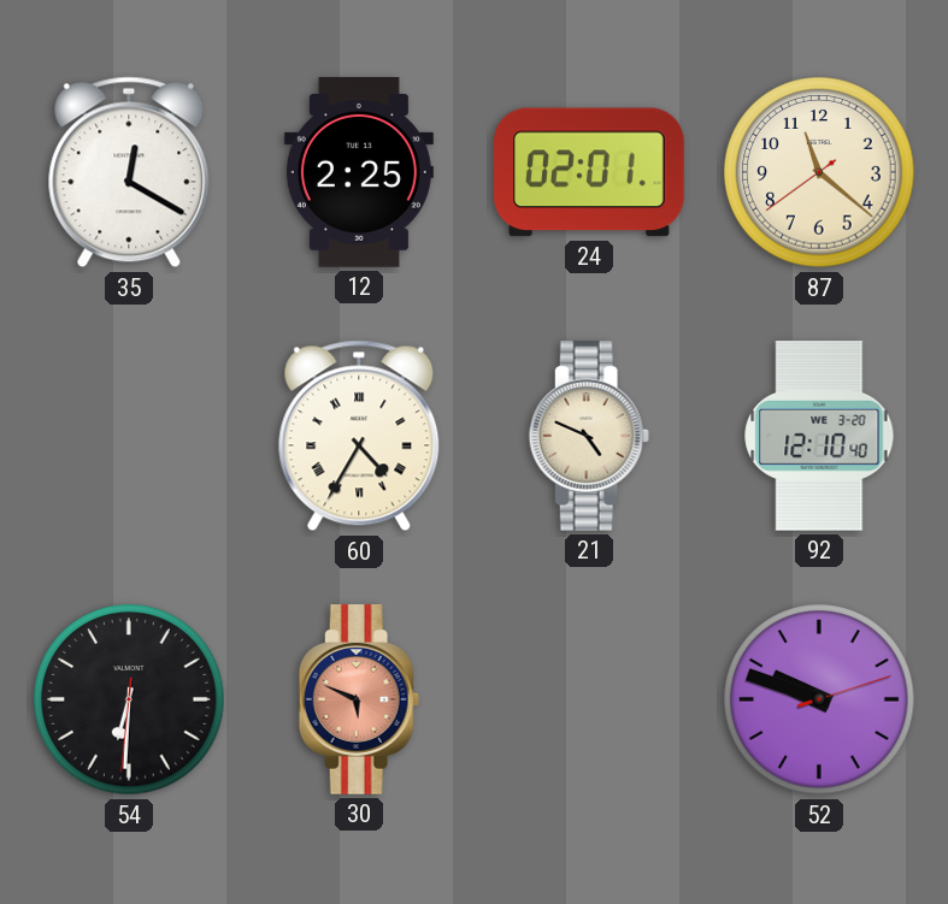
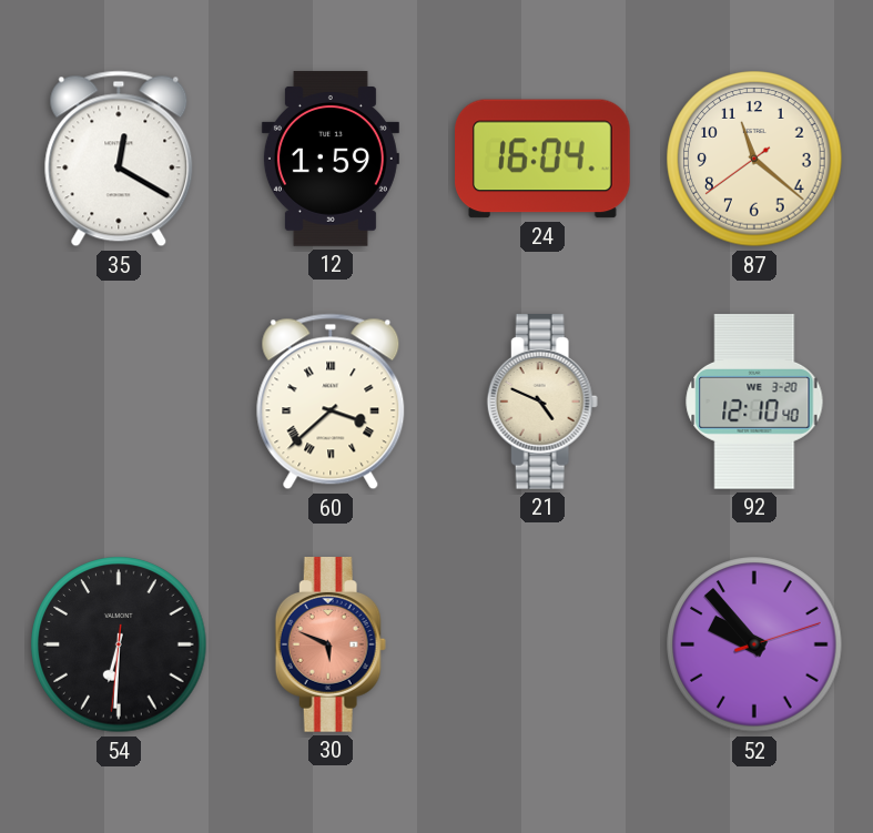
12: 2:25 -> 1:59 (331, 159)
24: 02:01 -> 16:04 (544, 159)
60: 4:35 -> 3:38 (331, 402)
52: 9:48 -> 9:53 (754, 644)
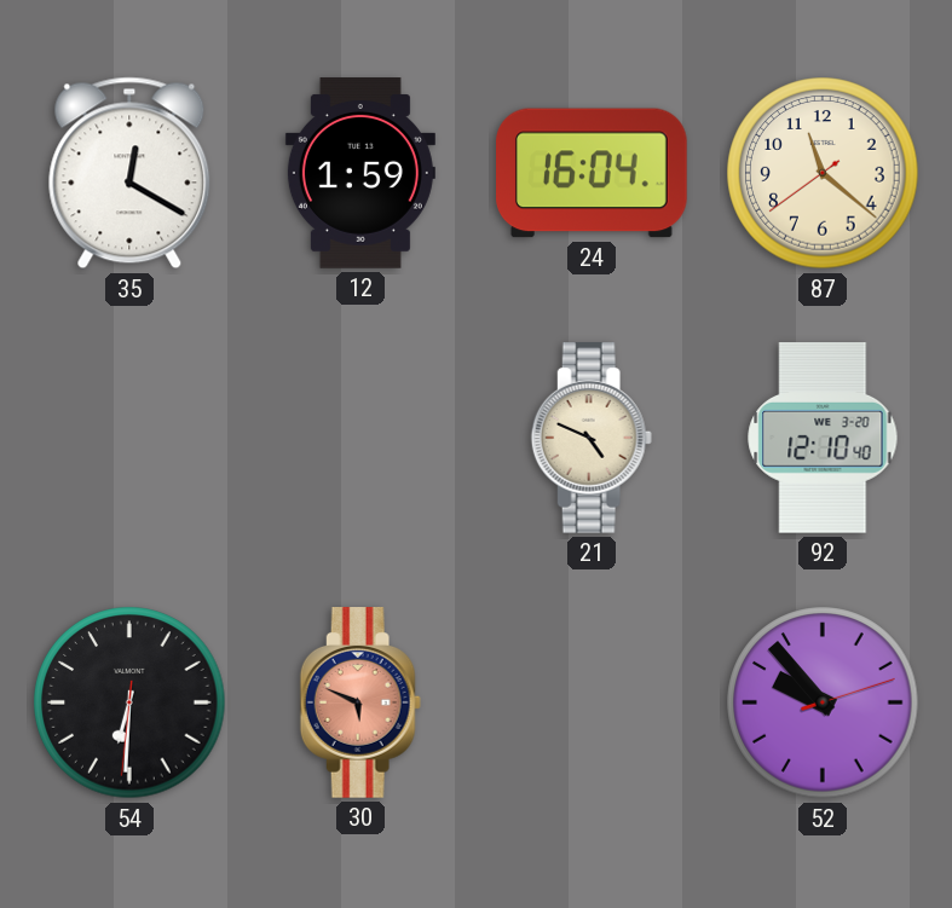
60: 3:38 -> none (331, 402)
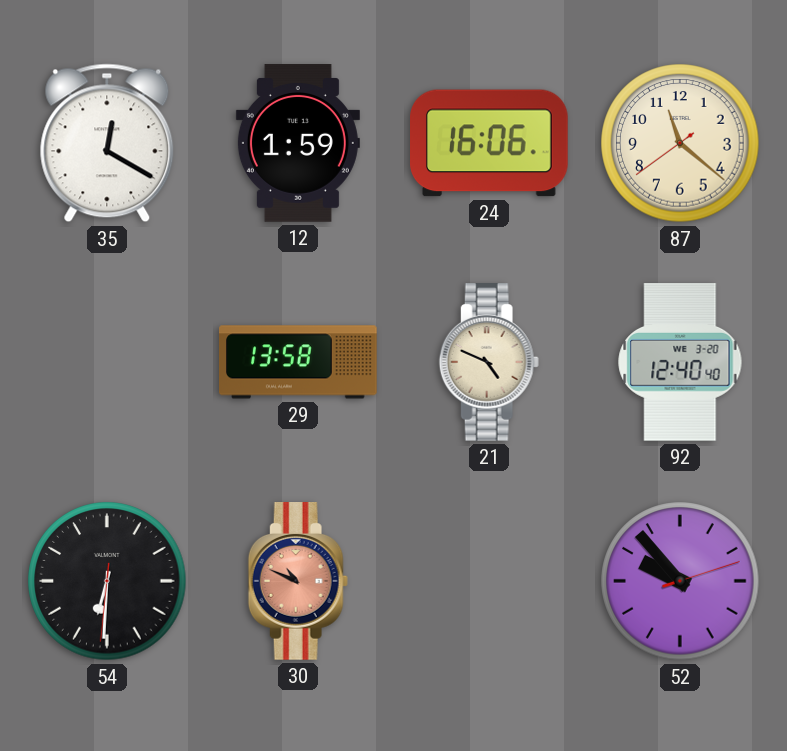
24: 16:04 -> 16:06 (490, 143)
29: none -> 13:58 (299, 362)
92: 12:10 -> 12:40 (680, 363)
30: 5:49 -> 10:49 (298, 582)
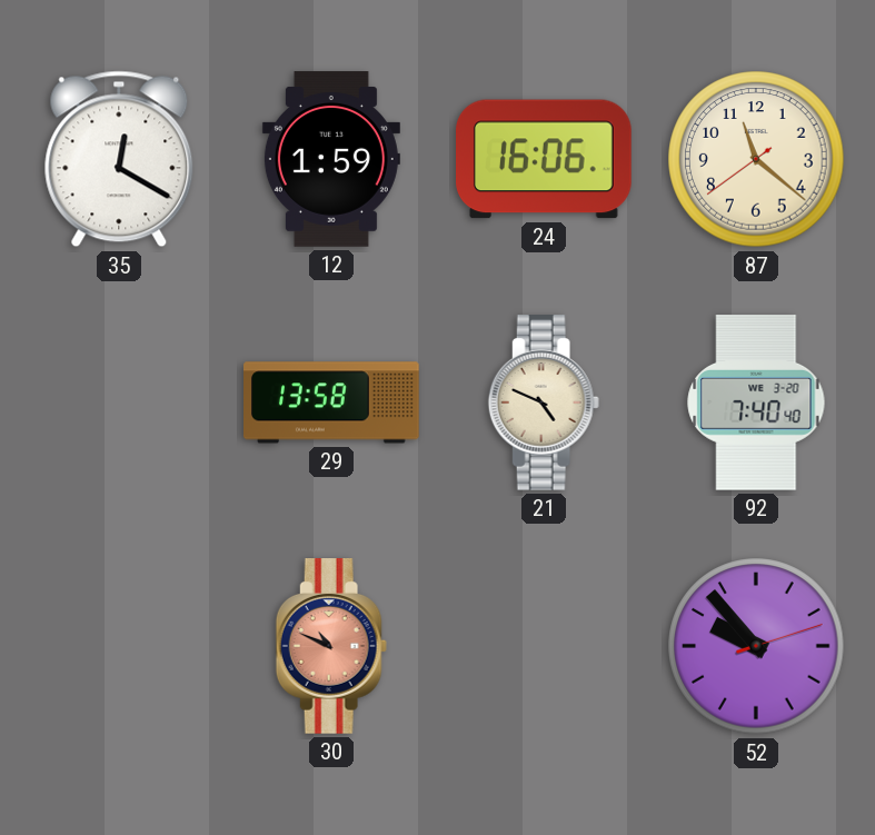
92: 12:40 -> 7:40 (756, 404)
54: 6:30 -> none (107, 581)
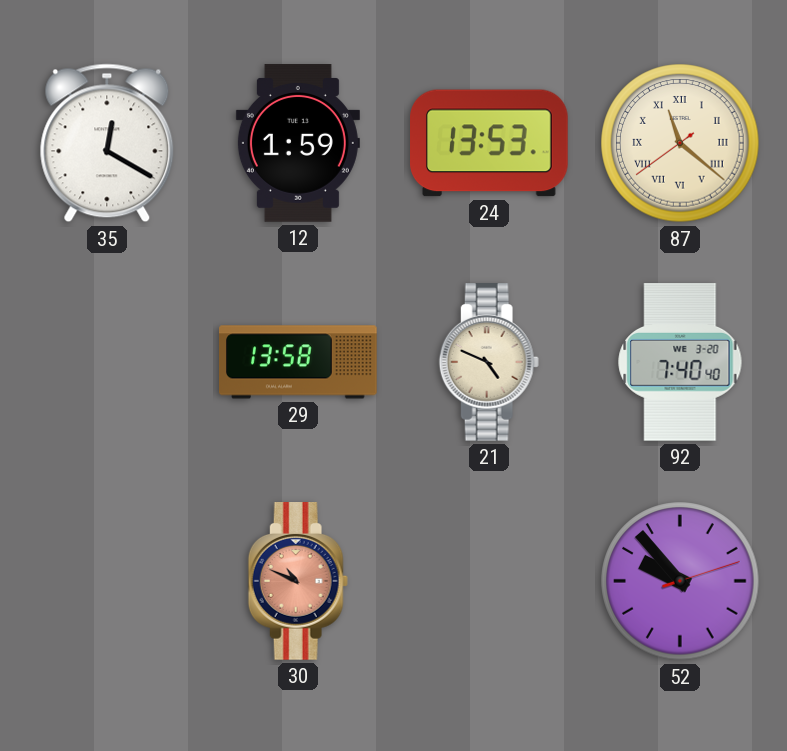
24: 16:06 -> 13:53 (490, 143)
87 numerals: Arabic -> Roman (680, 143)
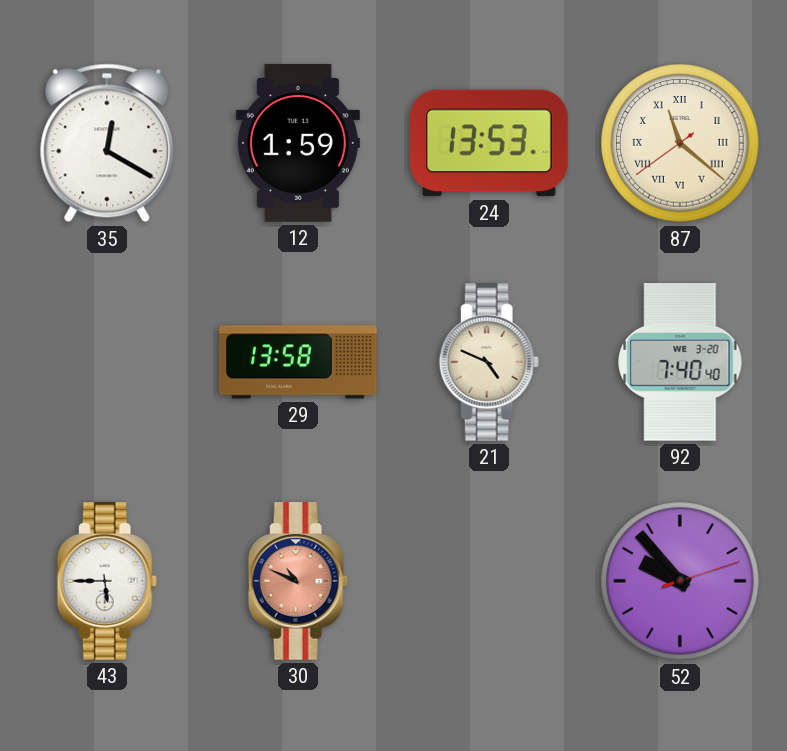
43: none -> 5:45 (107, 582)
